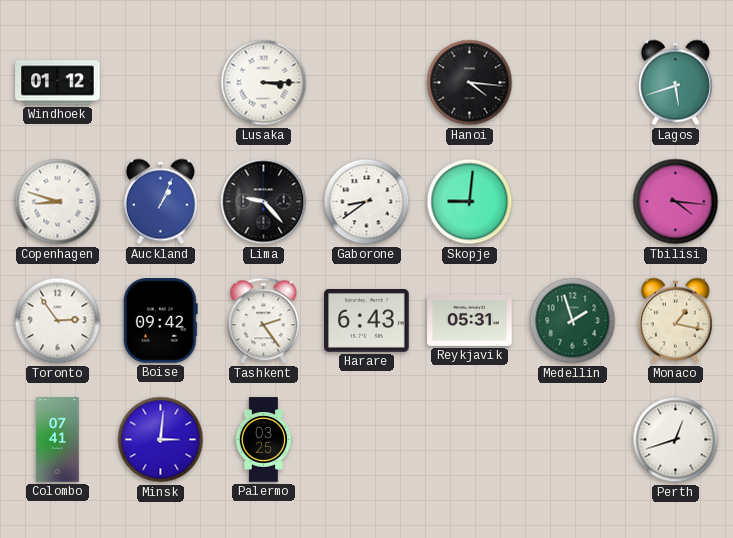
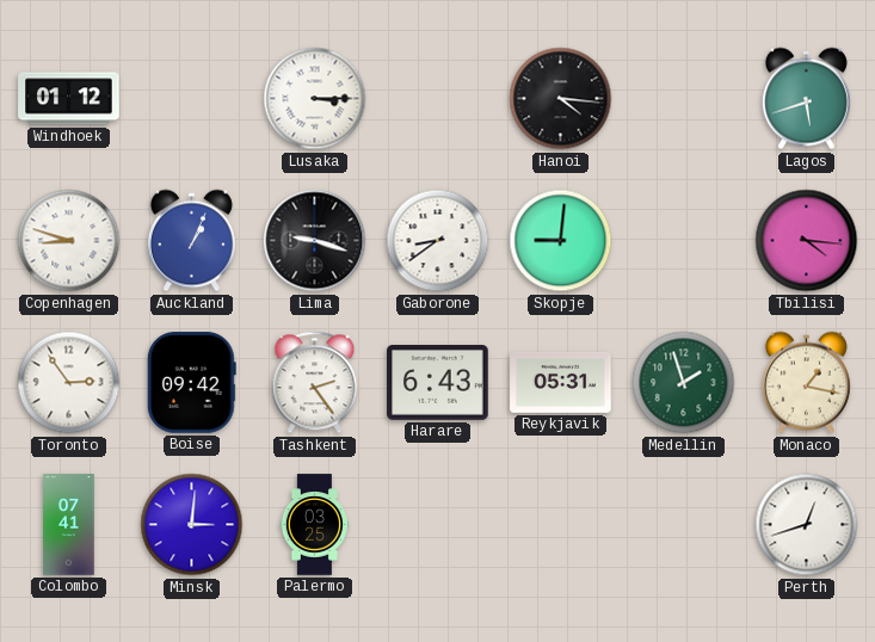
Lima: 9:23 -> 9:18 (315, 241)
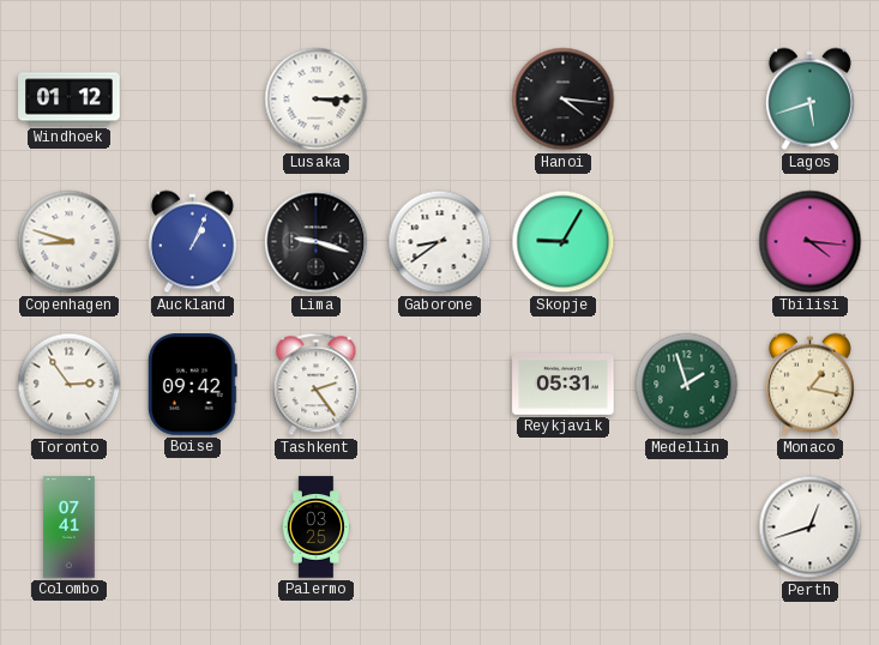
Skopje: 9:01 -> 9:05 (564, 242)
Harare: 6:43 -> none (438, 383)
Minsk: 3:01 -> none (192, 525)
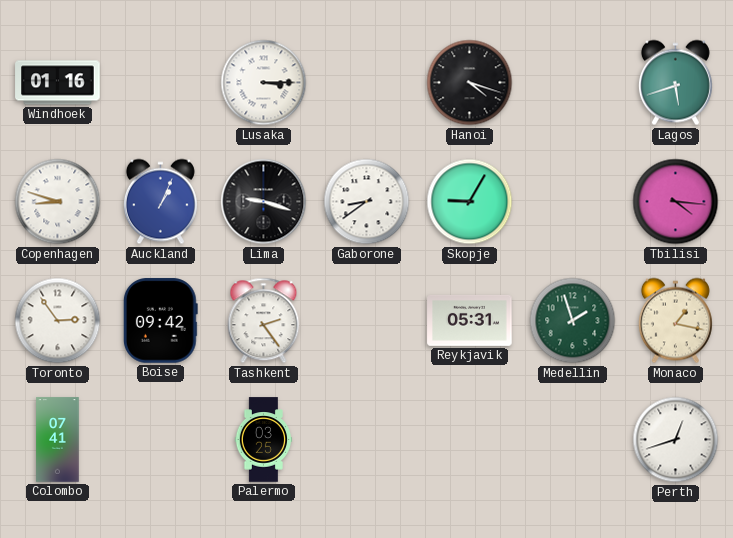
Windhoek: 01:12 -> 01:16 (58, 83)
Hanoi: 4:16 -> 4:18 (470, 83)
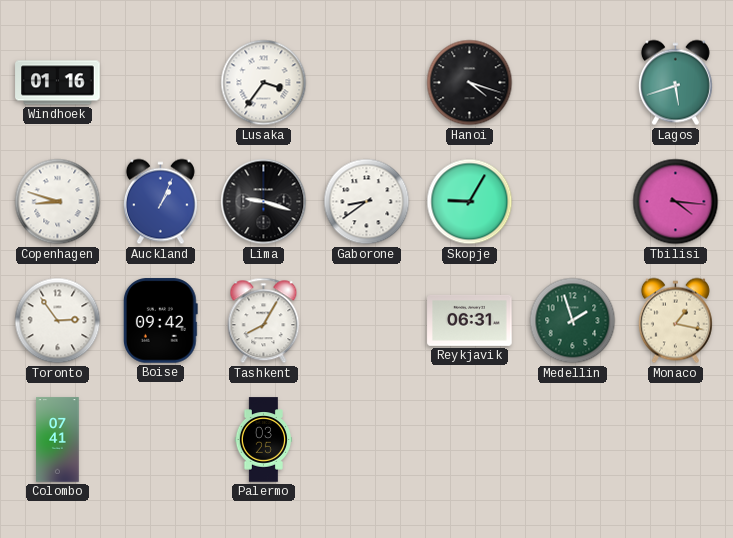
Lusaka: 3:15 -> 3:36 (264, 83)
Tashkent: 2:24 -> 8:05 (264, 321)
Reykjavik: 05:31 -> 06:31 (470, 320)
Perth: 12:42 -> none (676, 440)
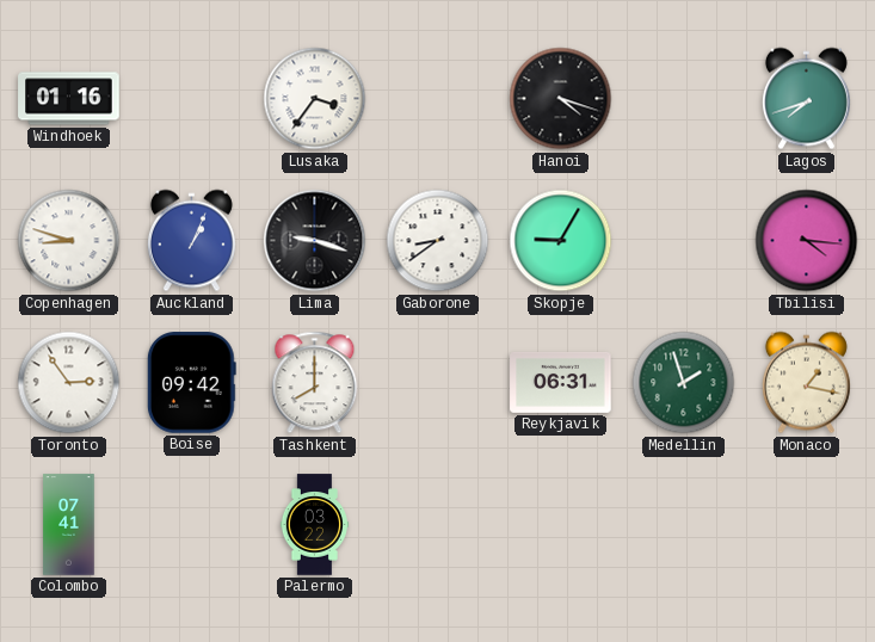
Lagos: 5:42 -> 7:42 (806, 99)
Tashkent: 8:05 -> 8:00 (315, 383)
Palermo: 03:25 -> 03:22 (315, 525)
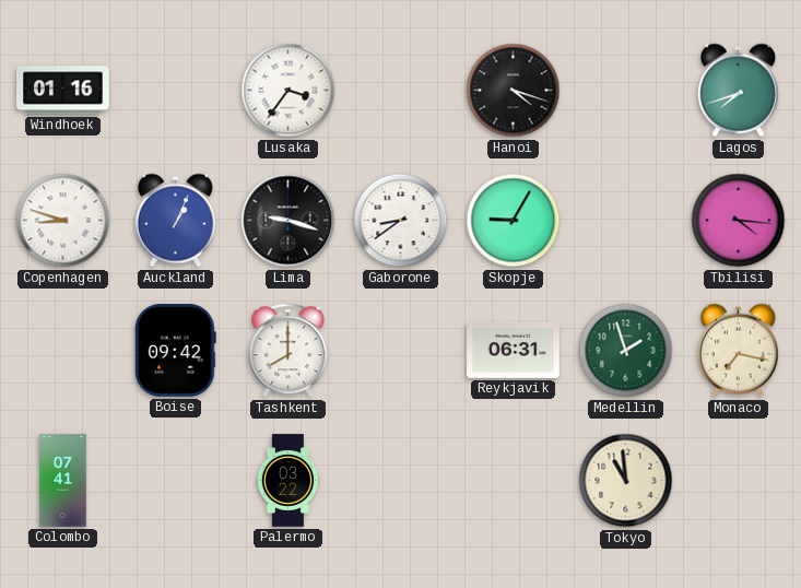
Toronto: 2:54 -> none (69, 383)
Monaco: 1:17 -> 7:17 (738, 351)
Tokyo: none -> 10:59 (626, 481)
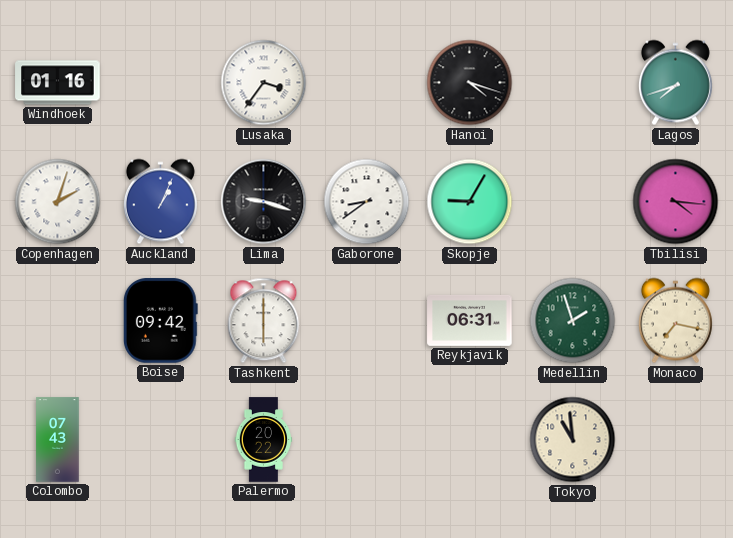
Copenhagen: 8:48 -> 2:03 (58, 202)
Tashkent: 8:00 -> 6:00 (264, 321)
Colombo: 07:41 -> 07:43 (58, 440)
Palermo: 03:22 -> 20:22 (264, 440)
